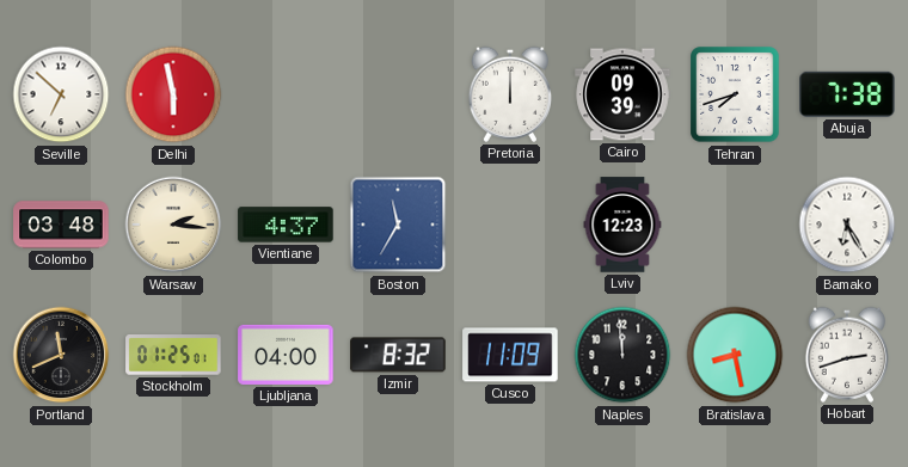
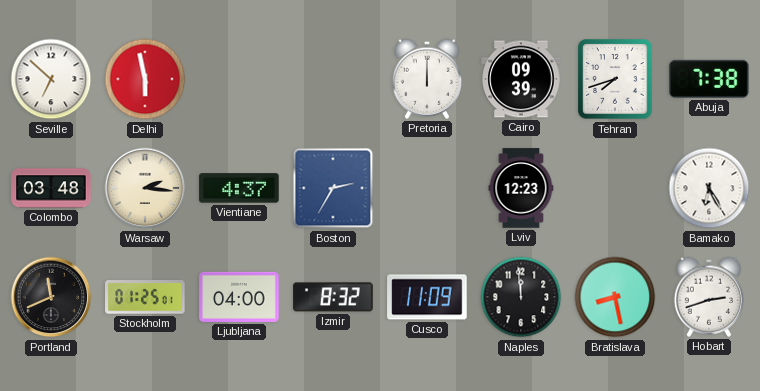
Boston: 11:35 -> 2:35 (333, 188)
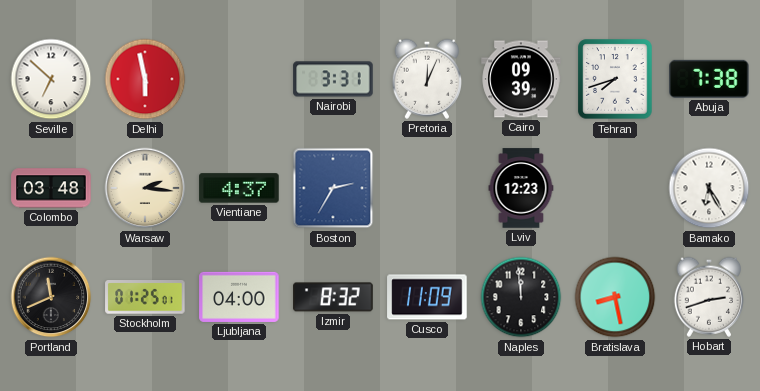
Nairobi: none -> 3:31 (333, 79)
Pretoria: 12:00 -> 12:04 (426, 79)
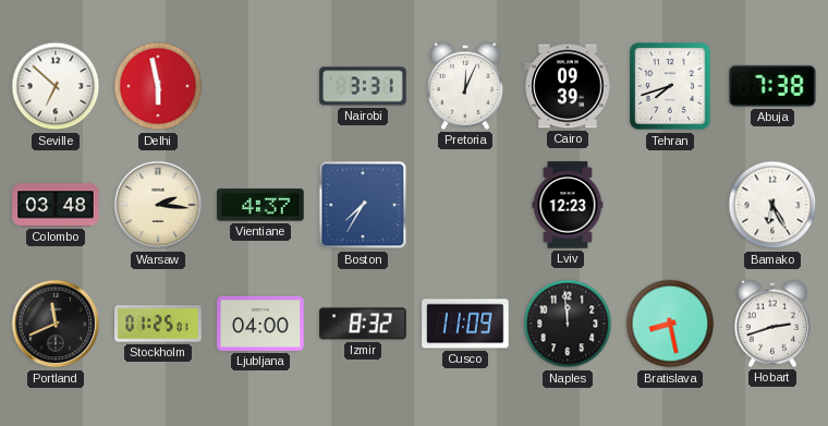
Boston: 2:35 -> 7:35 (363, 205)
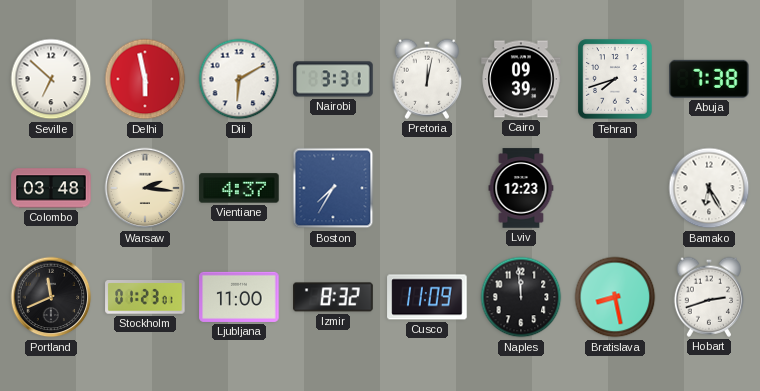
Dili: none -> 6:10 (239, 79)
Pretoria: 12:04 -> 12:02 (426, 79)
Stockholm: 01:25 -> 01:23 (145, 297)
Ljubljana: 04:00 -> 11:00 (239, 297)
